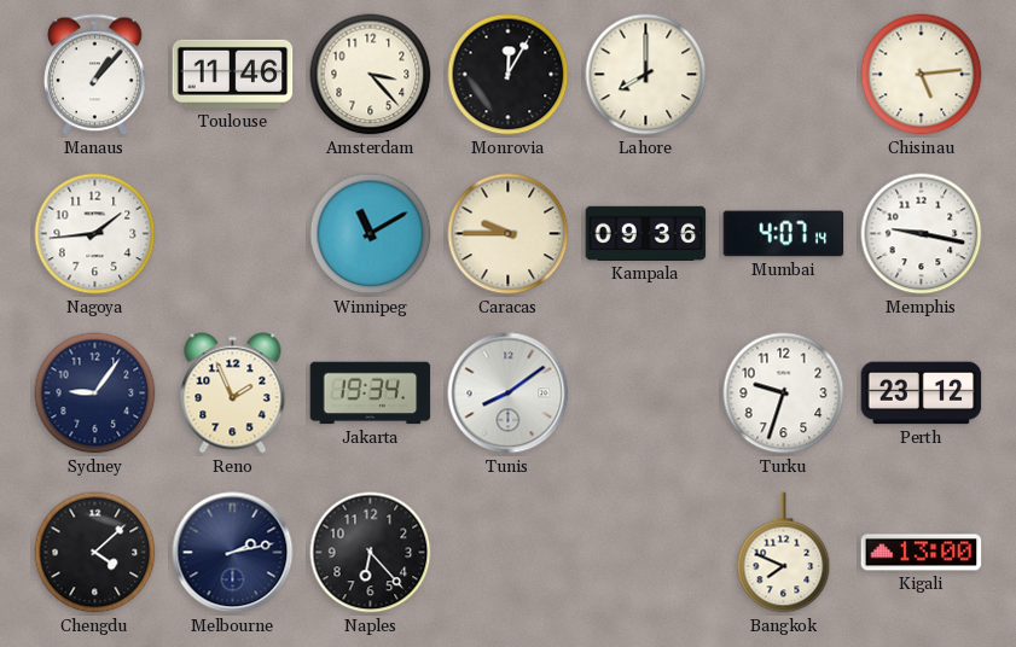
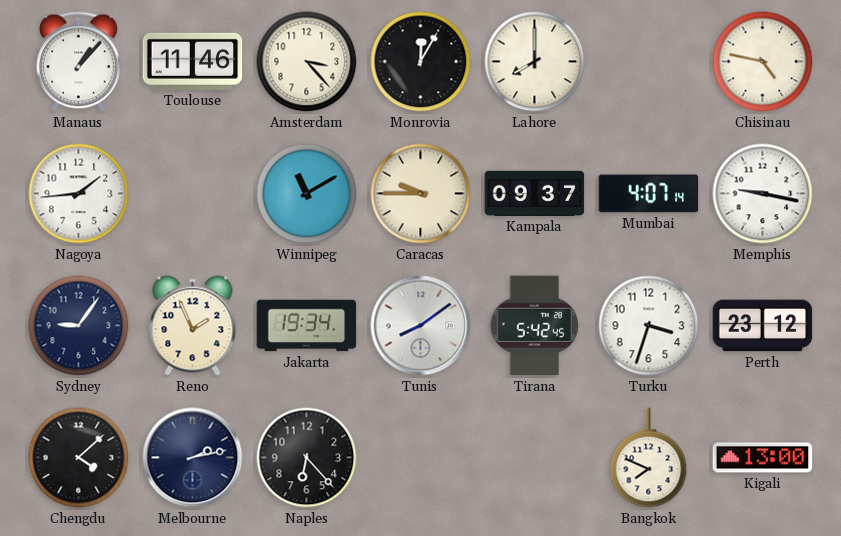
Chisinau: 5:14 -> 4:47 (763, 62)
Kampala: 09:36 -> 09:37 (535, 193)
Tirana: none -> 5:42 (535, 326)
Turku: 9:33 -> 3:33 (649, 326)
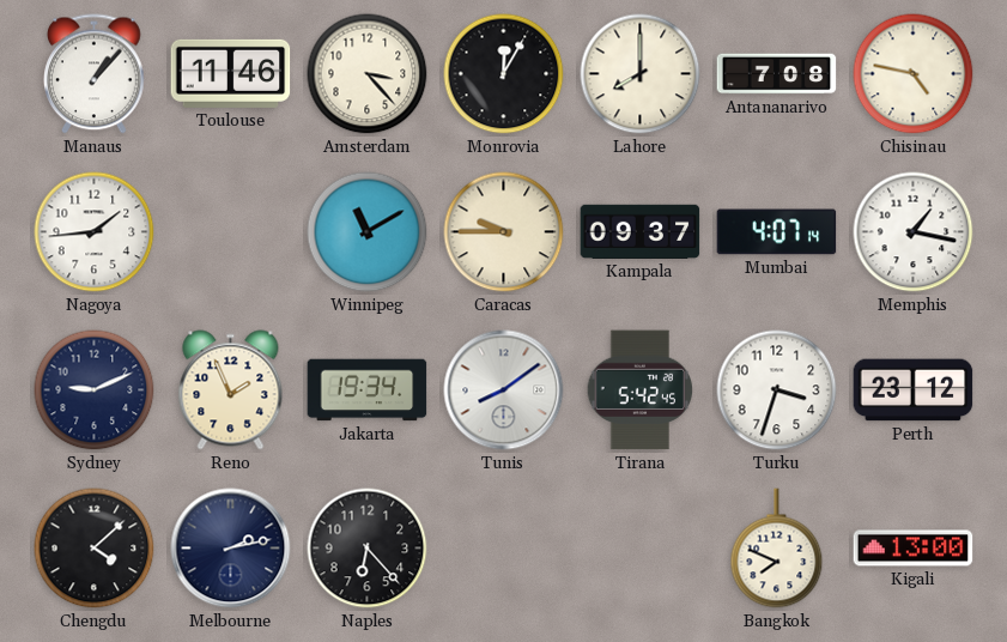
Antananarivo: none -> 7:08 (777, 74)
Memphis: 9:17 -> 1:17 (914, 232)
Sydney: 9:06 -> 9:11 (95, 390)
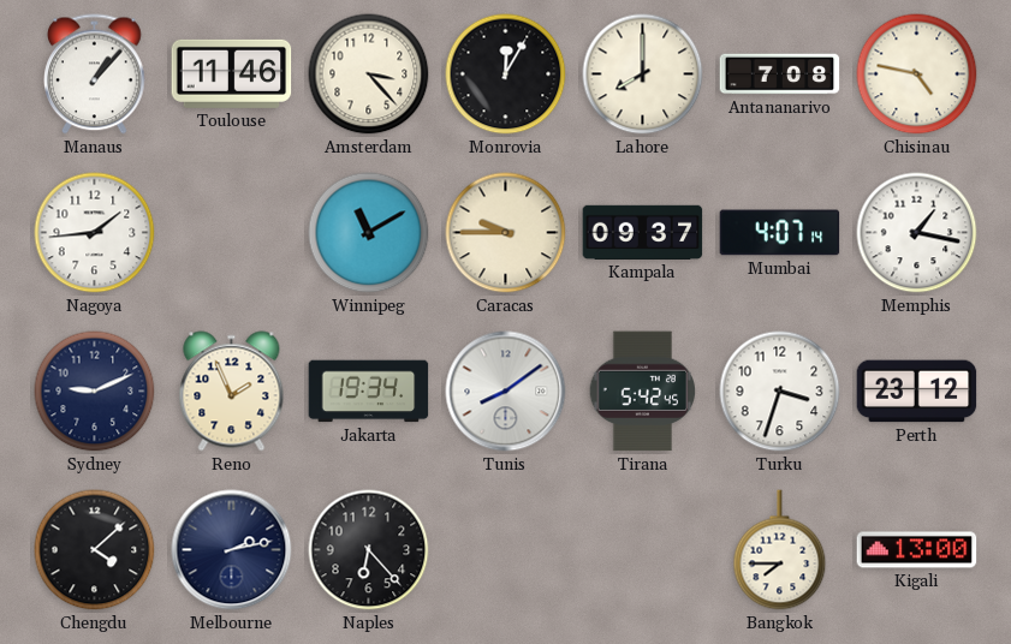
Bangkok: 7:49 -> 7:45 (780, 550)
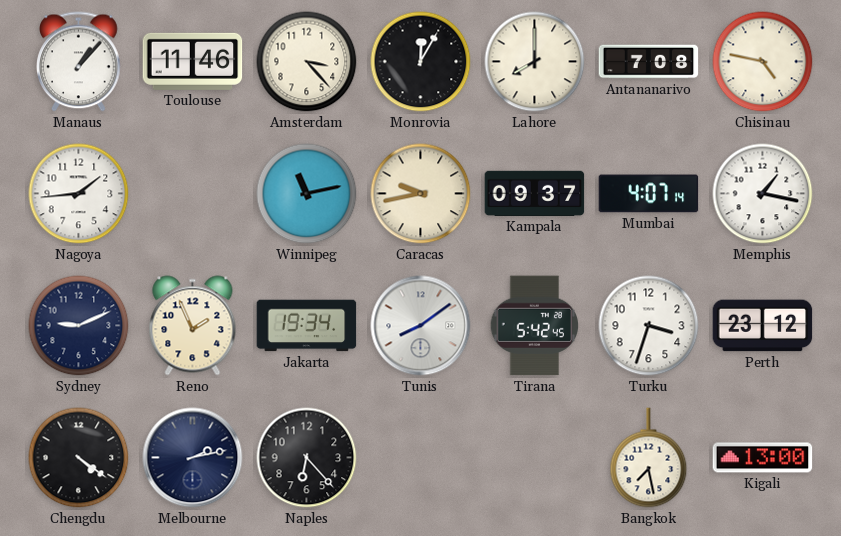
Winnipeg: 11:10 -> 11:13 (307, 194)
Caracas: 9:45 -> 9:43 (421, 194)
Chengdu: 4:08 -> 4:21 (79, 458)
Bangkok: 7:45 -> 7:28 (649, 458)
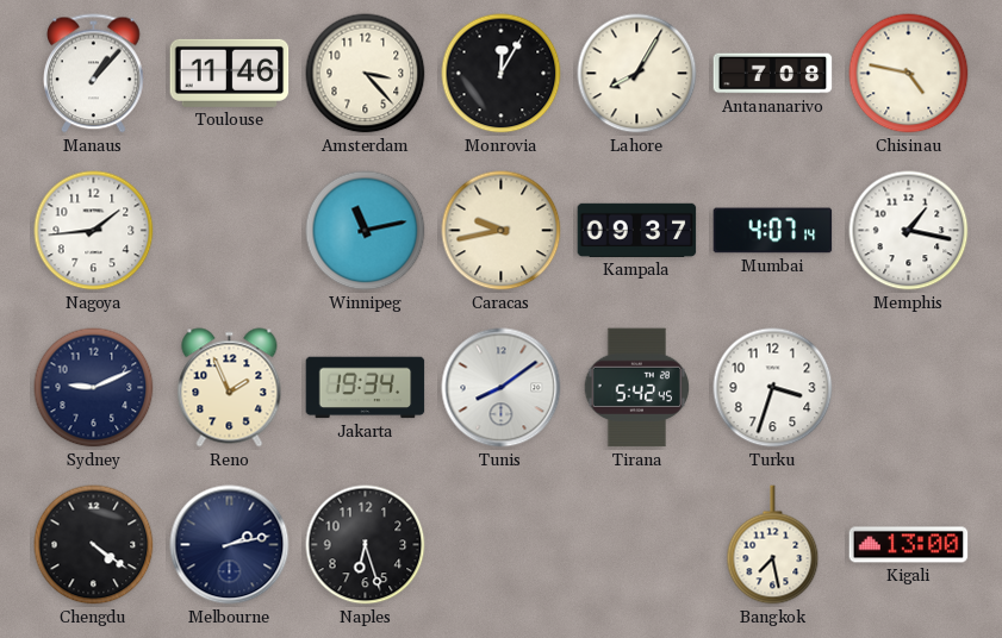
Lahore: 8:00 -> 8:05 (637, 74)
Perth: 23:12 -> none (763, 326)
Naples: 6:23 -> 6:27 (366, 545)
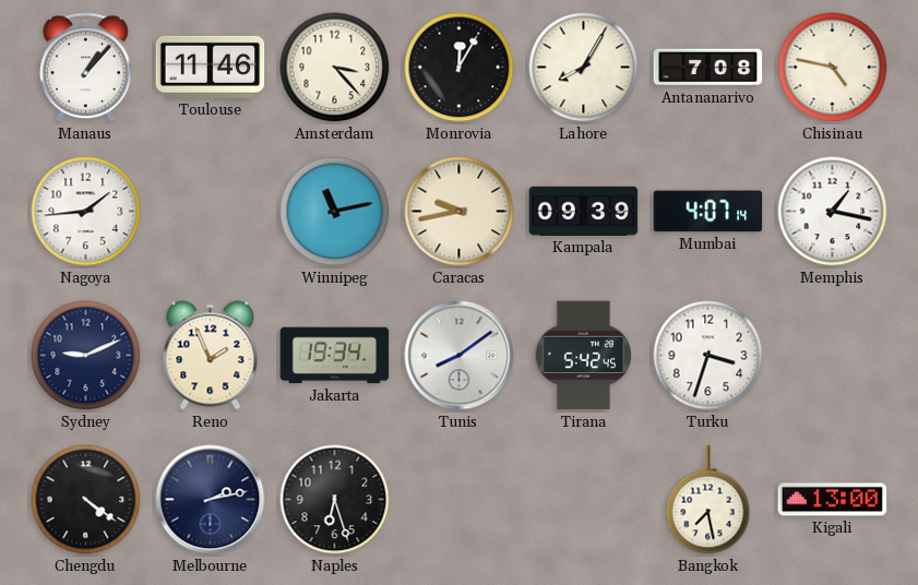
Kampala: 09:37 -> 09:39 (584, 211)
